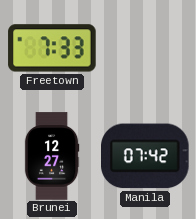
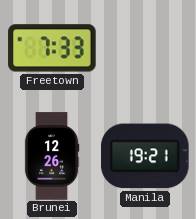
Brunei: 12:27 -> 12:26 (52, 156)
Manila: 07:42 -> 19:21 (146, 156)
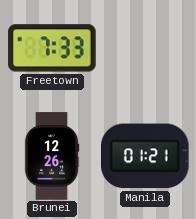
Manila: 19:21 -> 01:21 (146, 156)
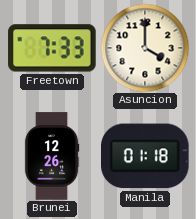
Asuncion: none -> 4:00 (145, 48)
Manila: 01:21 -> 01:18 (146, 156)
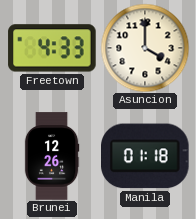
Freetown: 7:33 -> 4:33 (52, 48)
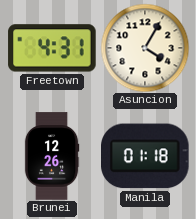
Freetown: 4:33 -> 4:31 (52, 48)
Asuncion: 4:00 -> 4:05 (145, 48)
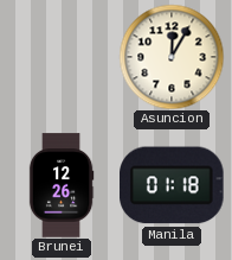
Freetown: 4:31 -> none (52, 48)
Asuncion: 4:05 -> 12:05 (172, 57)
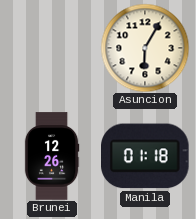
Asuncion: 12:05 -> 6:05 (145, 48)
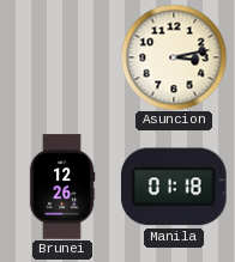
Asuncion: 6:05 -> 3:13 (174, 57)
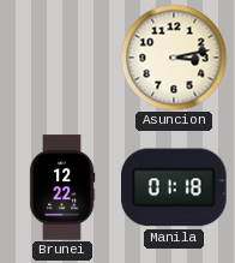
Brunei: 12:26 -> 12:22 (62, 187)
